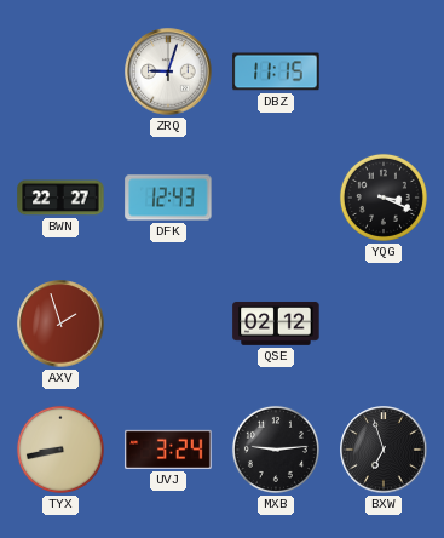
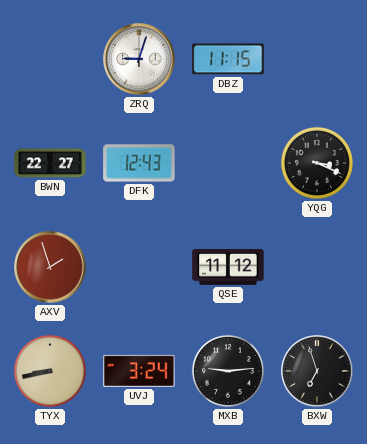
QSE: 02:12 -> 11:12 (228, 267)
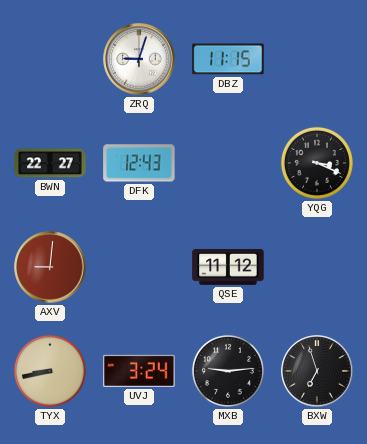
AXV: 1:57 -> 9:01 (50, 267)
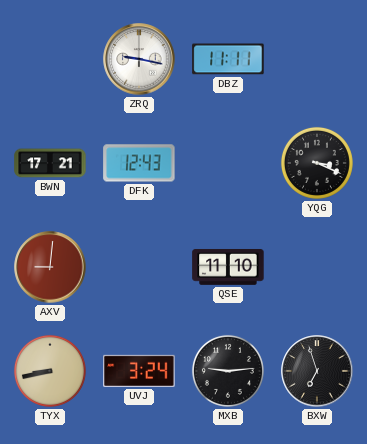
ZRQ: 9:03 -> 9:17 (139, 59)
DBZ: 11:15 -> 11:11 (228, 59)
BWN: 22:27 -> 17:21 (50, 163)
QSE: 11:12 -> 11:10 (228, 267)
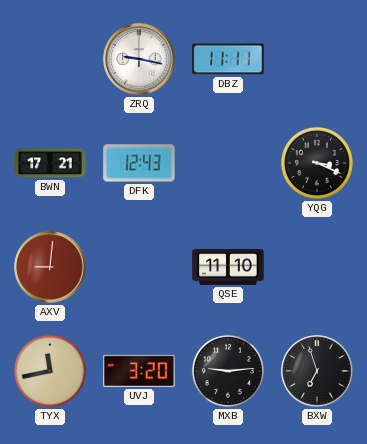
TYX: 8:43 -> 11:43 (50, 371)
UVJ: 3:24 -> 3:20 (139, 371)
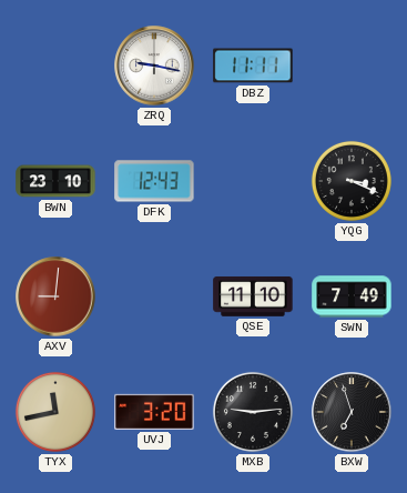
BWN: 17:21 -> 23:10 (55, 181)
SWN: none -> 7:49 (352, 296)
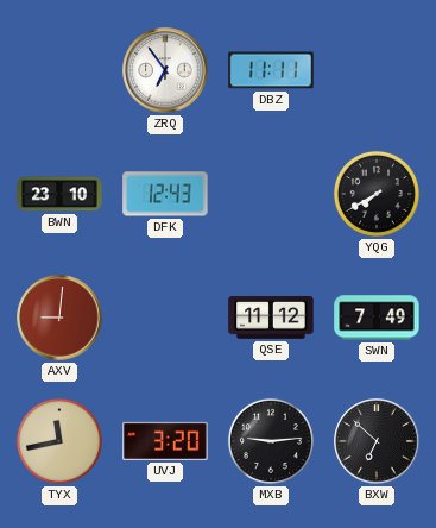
ZRQ: 9:17 -> 6:54 (165, 70)
YQG: 3:19 -> 7:40 (377, 194)
QSE: 11:10 -> 11:12 (271, 318)
BXW: 6:57 -> 6:52 (377, 441)
